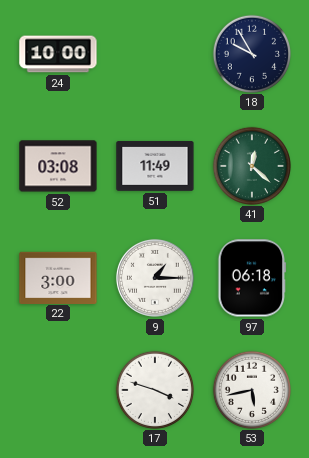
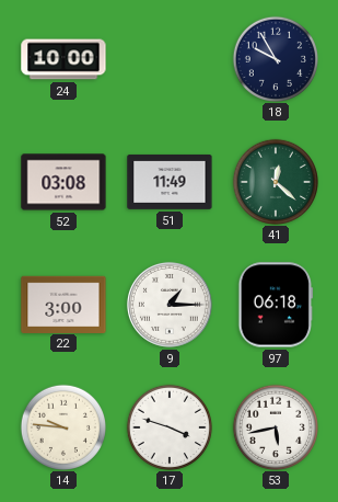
14: none -> 9:46 (62, 426)
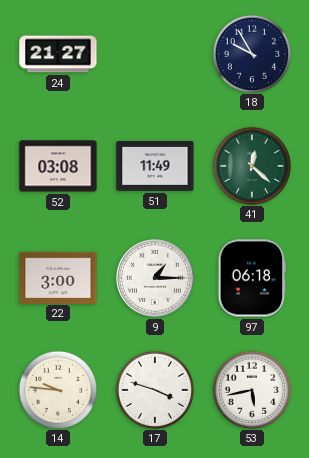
24: 10:00 -> 21:27 (58, 54)
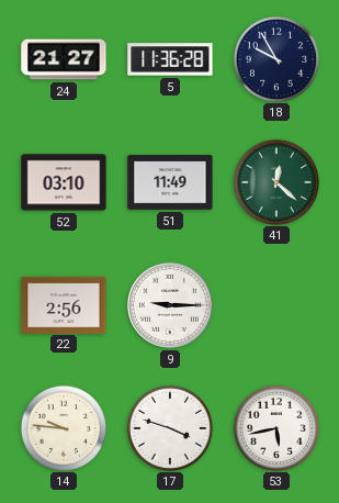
5: none -> 11:36 (170, 59)
52: 03:08 -> 03:10 (64, 182)
22: 3:00 -> 2:56 (64, 304)
9: 1:15 -> 9:15 (170, 305)
97: 06:18 -> none (252, 278)
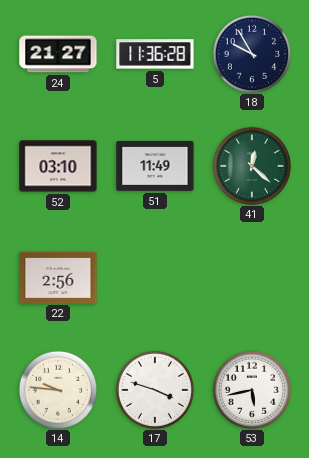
9: 9:15 -> none (170, 305)
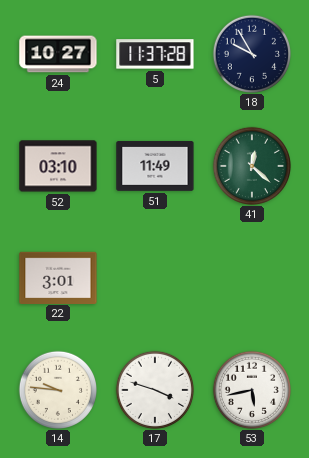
24: 21:27 -> 10:27 (58, 54)
5: 11:36 -> 11:37 (155, 54)
22: 2:56 -> 3:01 (58, 277)
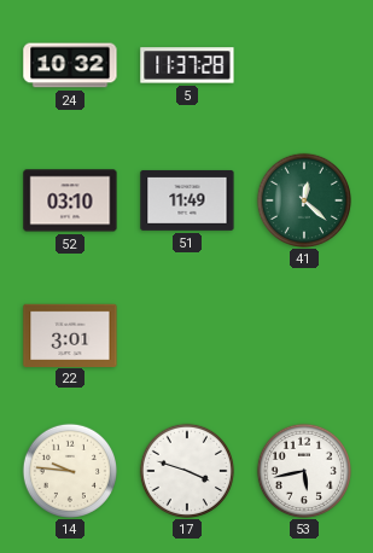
24: 10:27 -> 10:32 (70, 65)
18: 9:55 -> none (251, 53)
